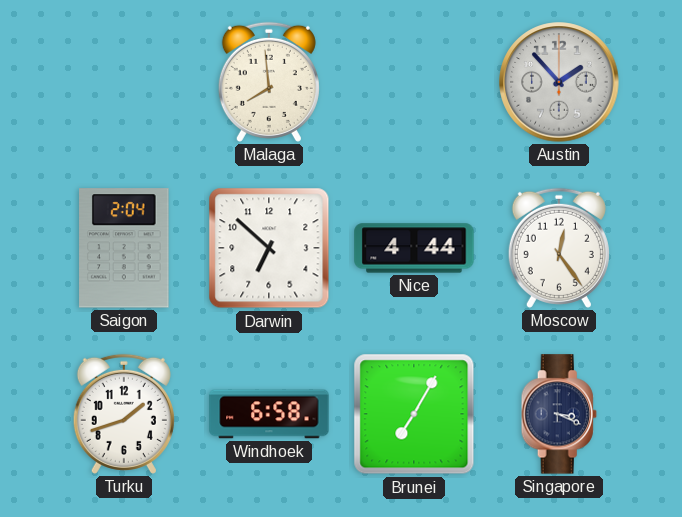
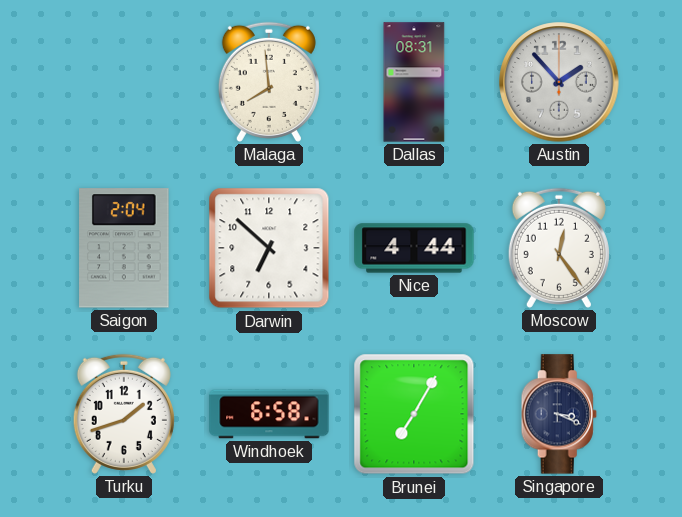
Dallas: none -> 08:31 (414, 82)
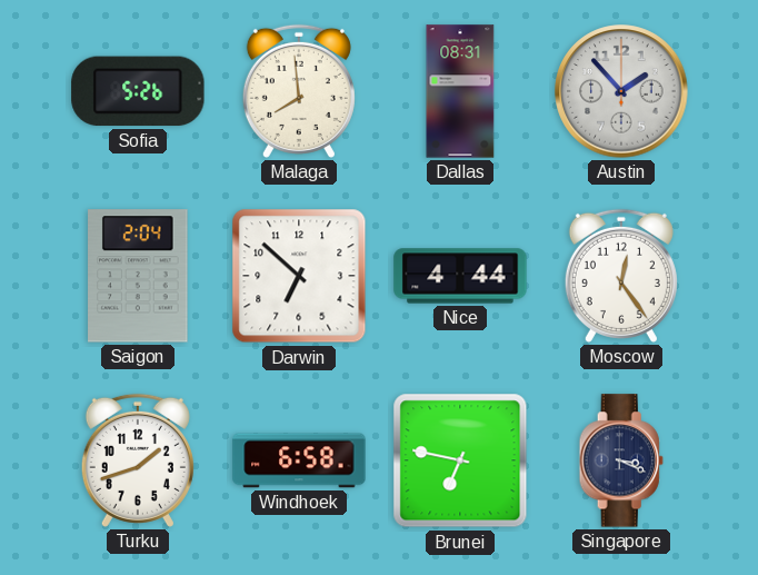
Sofia: none -> 5:26 (138, 91)
Brunei: 7:05 -> 6:47 (460, 460)
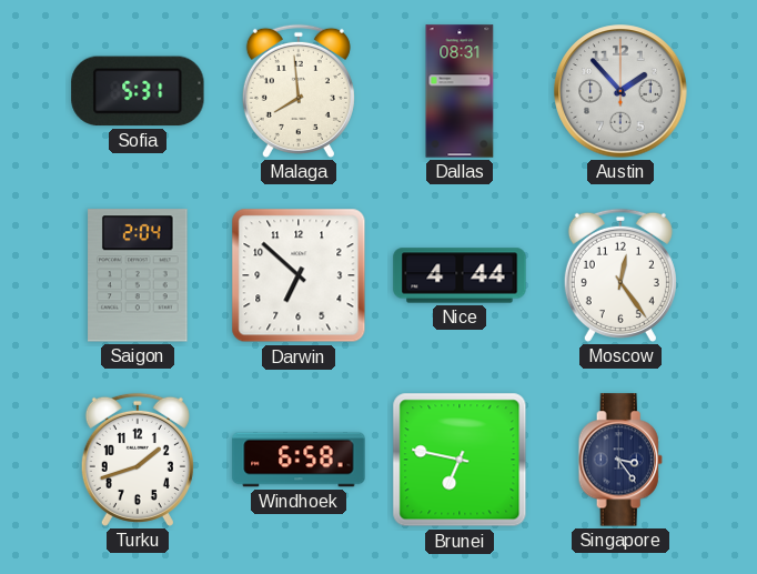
Sofia: 5:26 -> 5:31 (138, 91)
Singapore: 3:19 -> 3:24 (620, 460)
